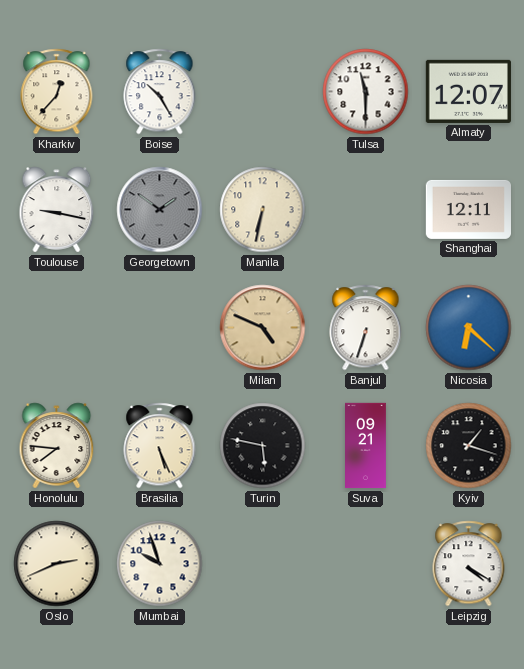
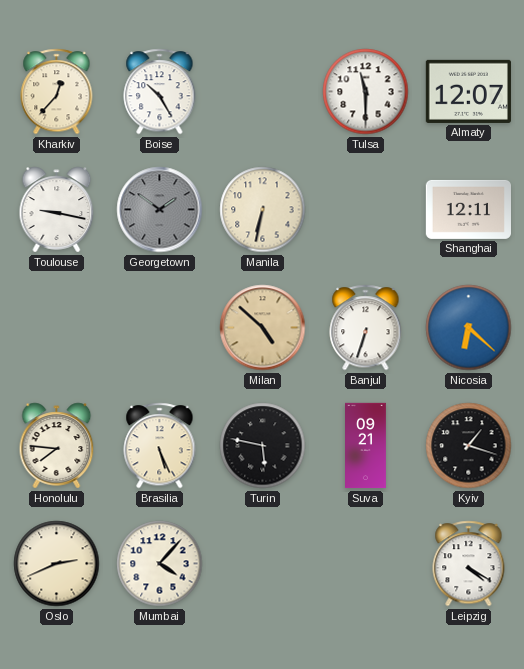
Milan: 4:49 -> 4:52 (263, 328)
Mumbai: 9:57 -> 4:07 (160, 564)
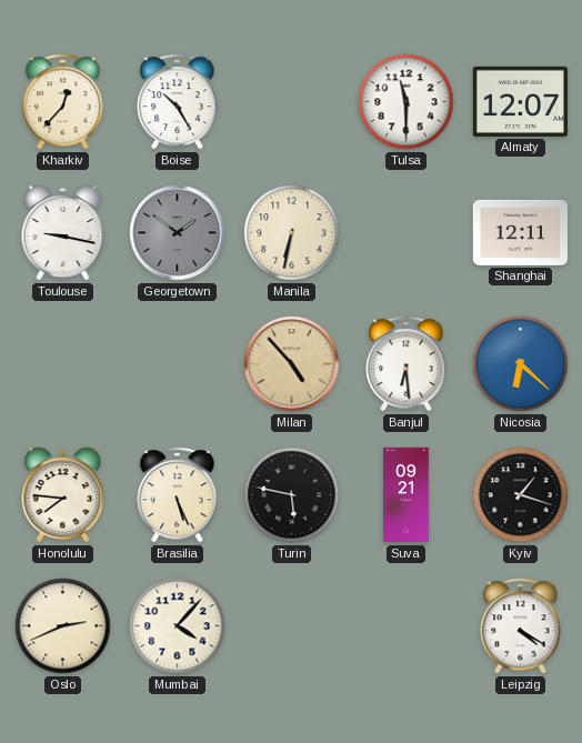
Milan: 4:52 -> 4:53 (292, 364)
Banjul: 6:33 -> 6:29 (407, 364)
